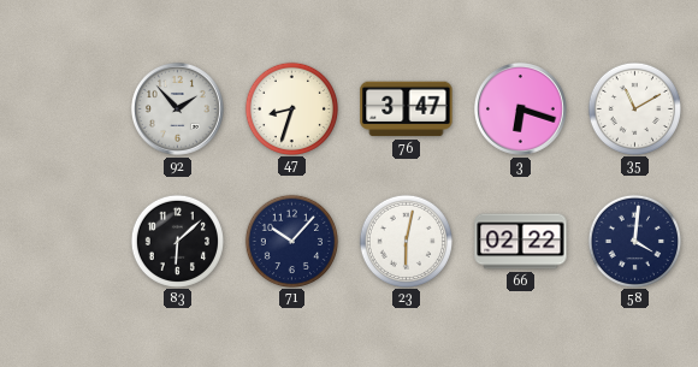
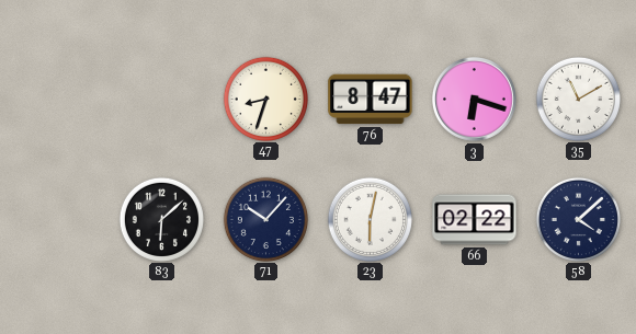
92: 1:53 -> none (178, 109)
76: 3:47 -> 8:47 (371, 100)
58: 4:01 -> 4:08 (578, 219)
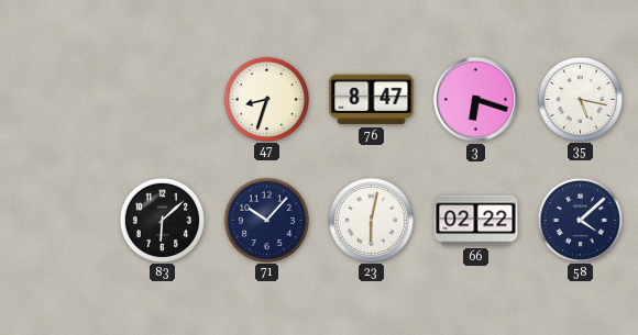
35: 11:10 -> 5:17 (580, 99)
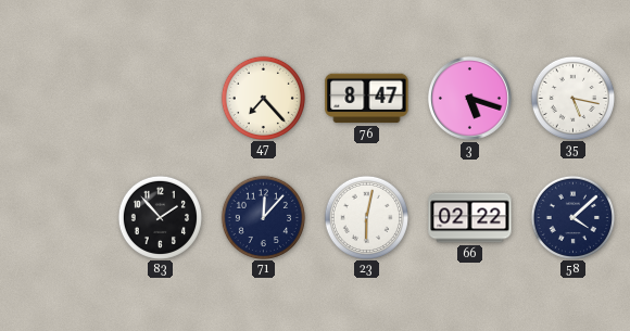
47: 8:33 -> 7:23 (263, 98)
3: 6:18 -> 5:18 (470, 99)
83: 6:08 -> 1:53 (160, 217)
71: 10:07 -> 12:07 (263, 217)
